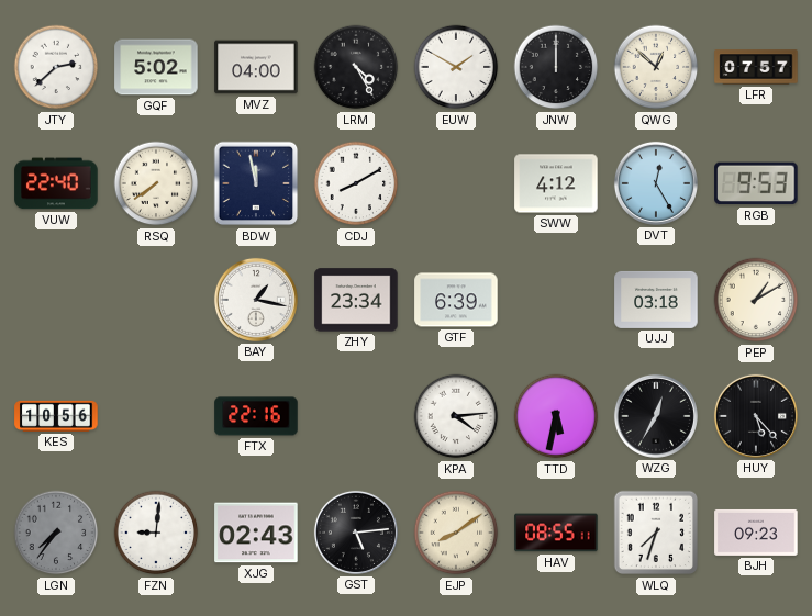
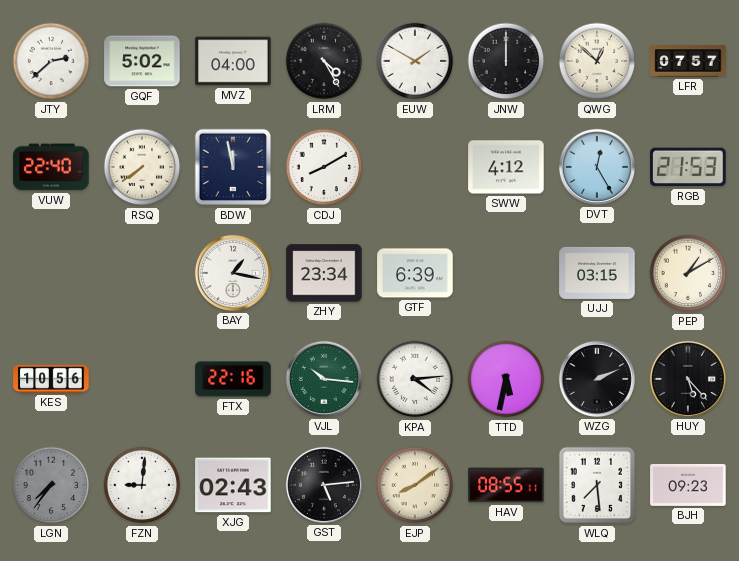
RGB: 9:53 -> 21:53 (688, 167)
UJJ: 03:18 -> 03:15 (597, 273)
VJL: none -> 10:16 (324, 379)
WZG: 12:35 -> 2:11 (597, 379)
WLQ: 7:33 -> 7:29 (597, 485)
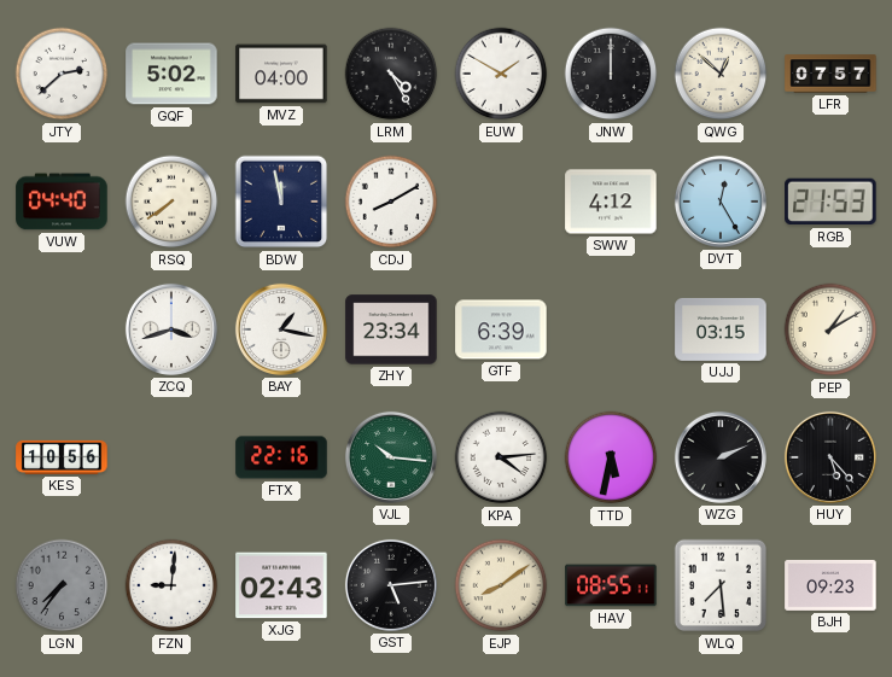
VUW: 22:40 -> 04:40 (62, 202)
ZCQ: none -> 3:42 (171, 329)
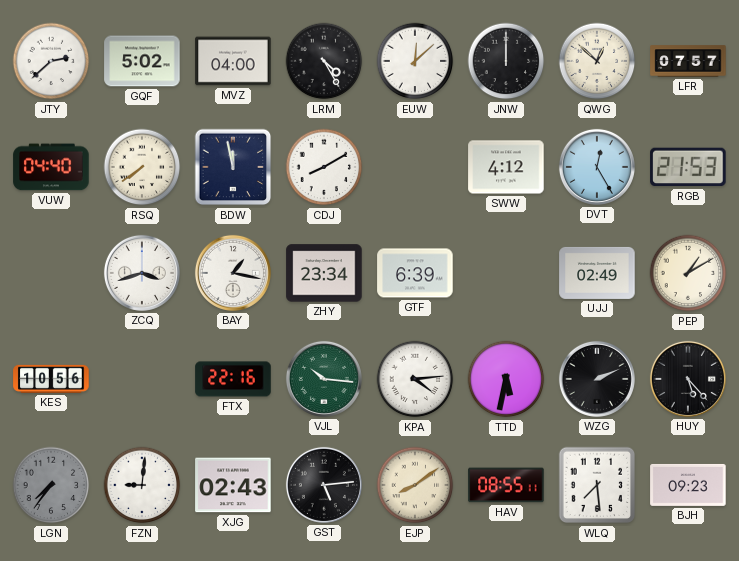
EUW: 1:50 -> 12:08 (415, 61)
UJJ: 03:15 -> 02:49 (597, 273)
